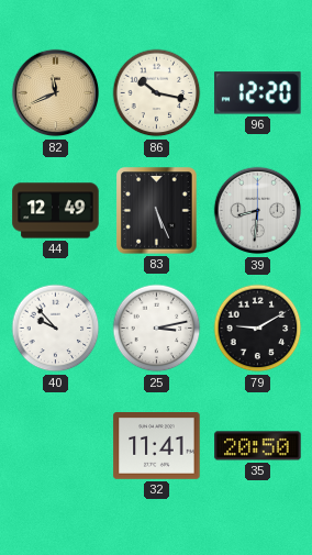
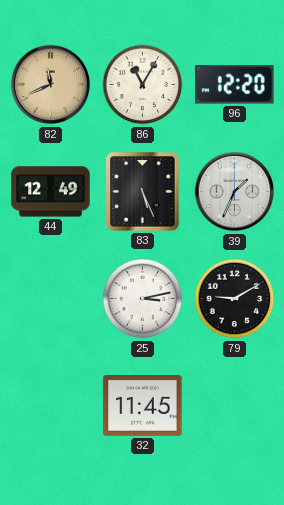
86: 10:17 -> 11:05 (143, 85)
39: 8:31 -> 1:34 (235, 192)
40: 9:53 -> none (56, 329)
32: 11:41 -> 11:45 (143, 406)
35: 20:50 -> none (258, 446)
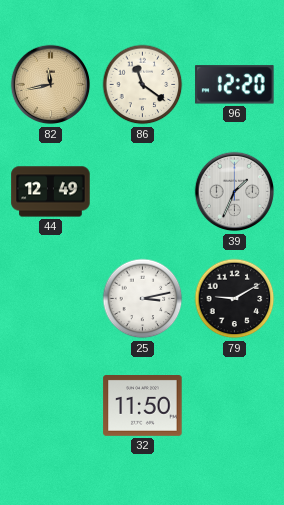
82: 11:41 -> 11:43 (51, 85)
86: 11:05 -> 11:21 (143, 85)
83: 5:26 -> none (143, 192)
32: 11:45 -> 11:50 (143, 406)
